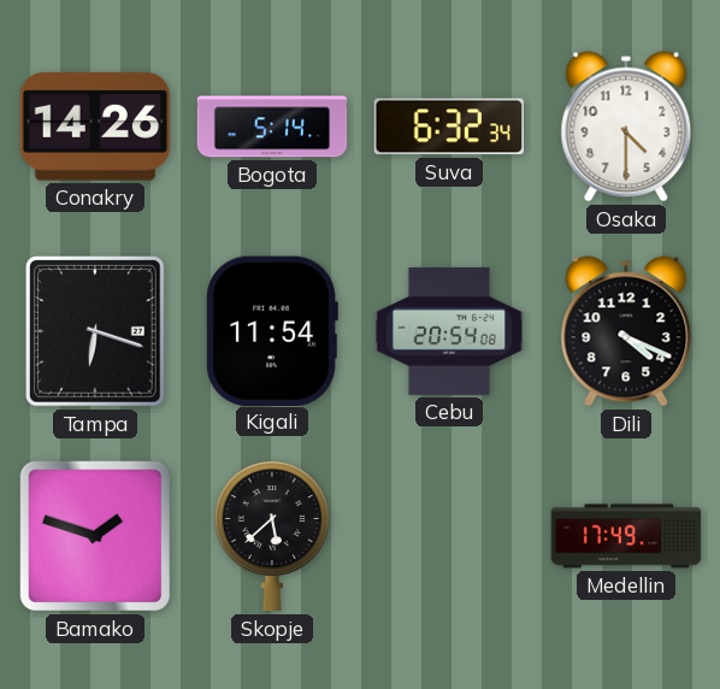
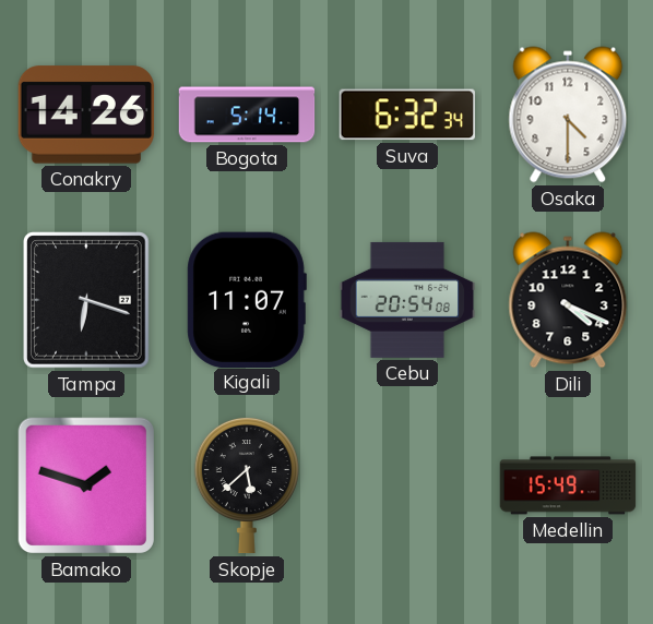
Kigali: 11:54 -> 11:07 (247, 299)
Medellin: 17:49 -> 15:49 (568, 485)
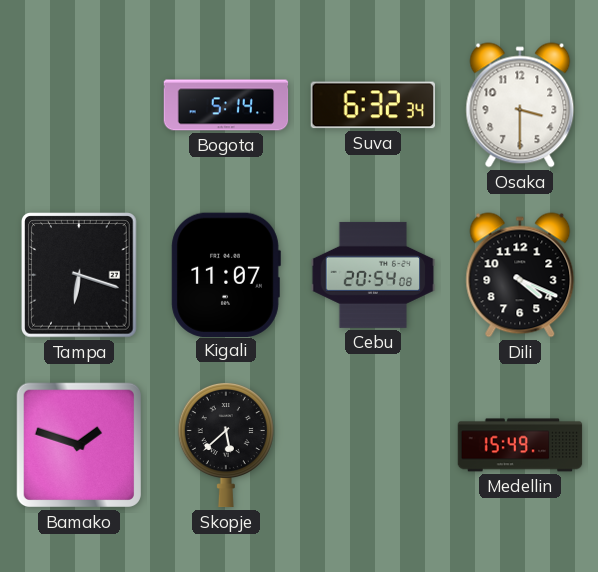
Conakry: 14:26 -> none (86, 115)
Osaka: 4:30 -> 3:30 (520, 105)
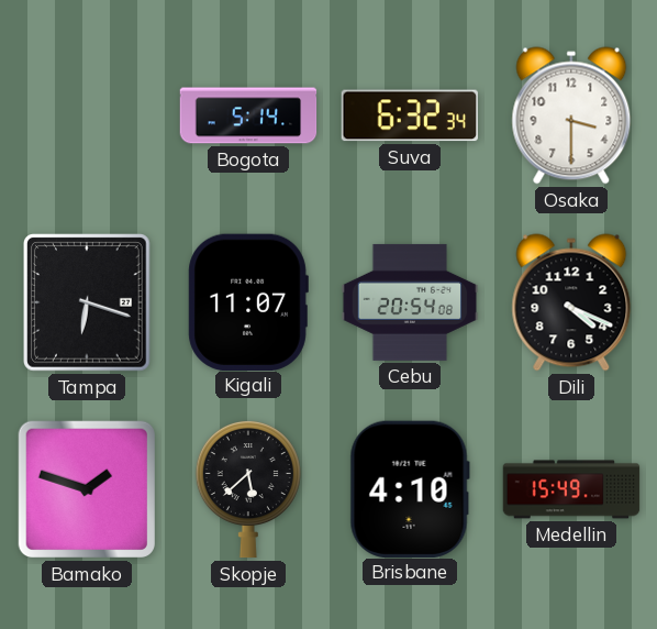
Brisbane: none -> 4:10 (410, 488)
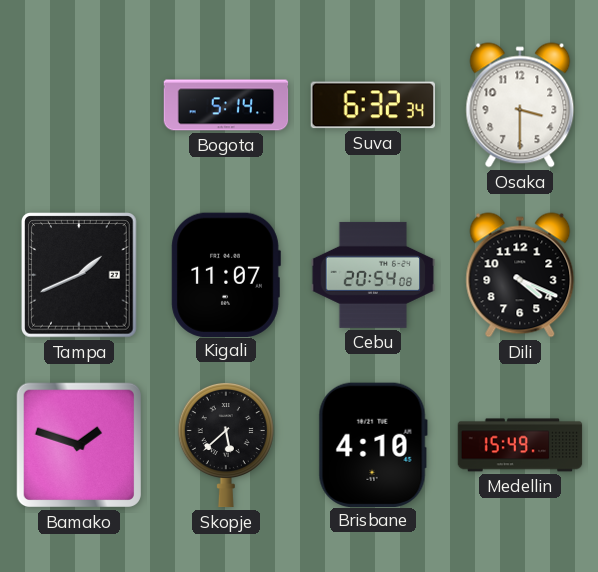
Tampa: 6:18 -> 1:41 (80, 275)
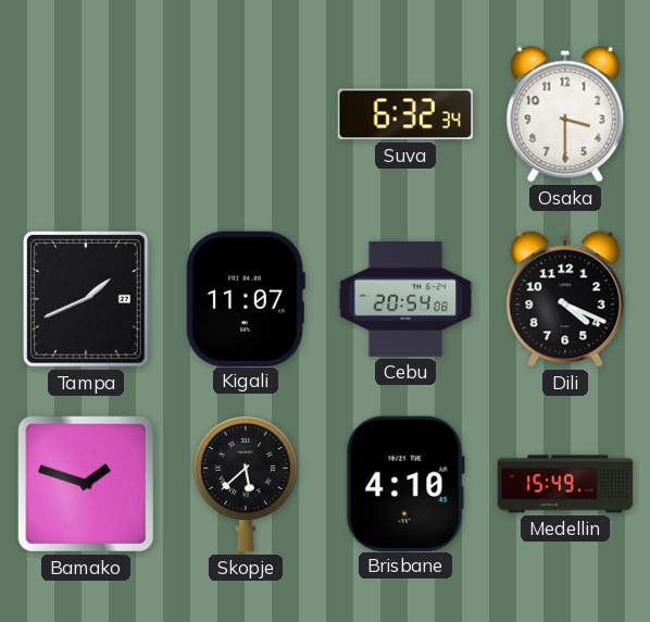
Bogota: 5:14 -> none (226, 105)
